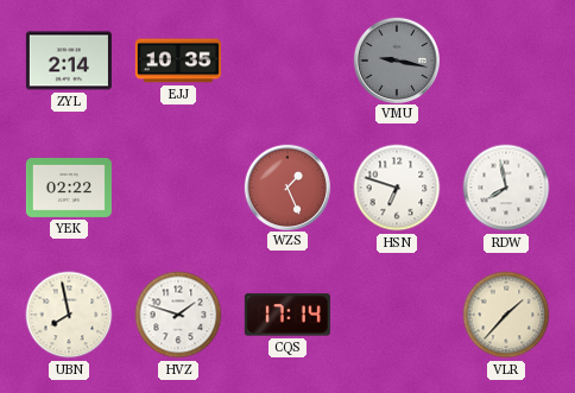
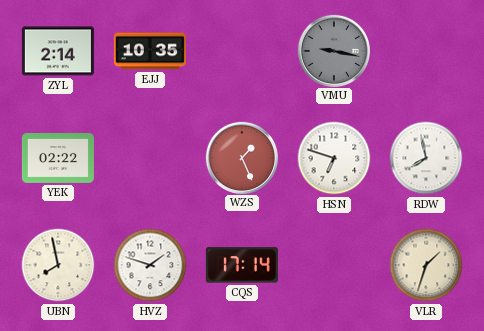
VLR: 1:37 -> 1:33 (426, 265)
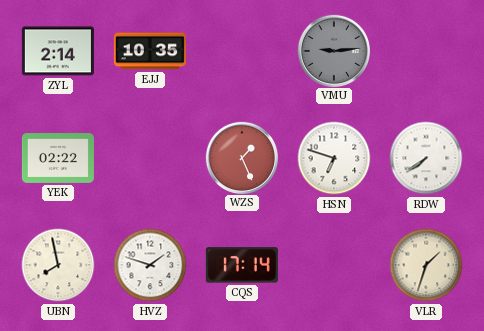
VMU: 9:17 -> 9:14 (333, 50)
RDW: 7:58 -> 7:39 (426, 158)
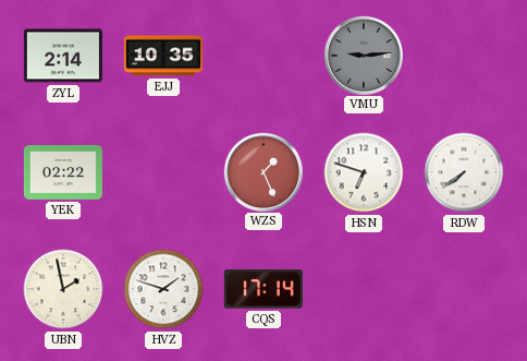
UBN: 7:58 -> 1:58 (63, 289)
VLR: 1:33 -> none (426, 265)
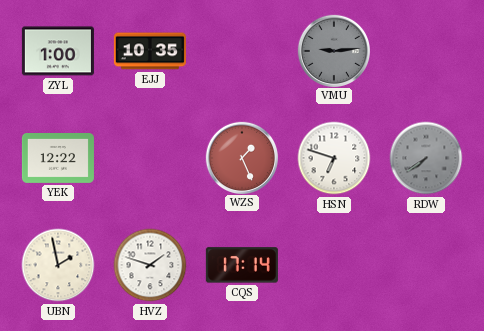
ZYL: 2:14 -> 1:00 (58, 51)
YEK: 02:22 -> 12:22 (58, 159)
RDW dial: white -> grey (426, 158)
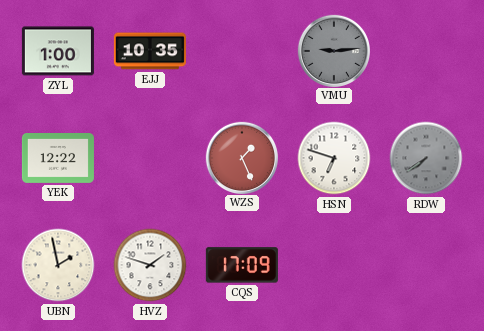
CQS: 17:14 -> 17:09 (242, 265)
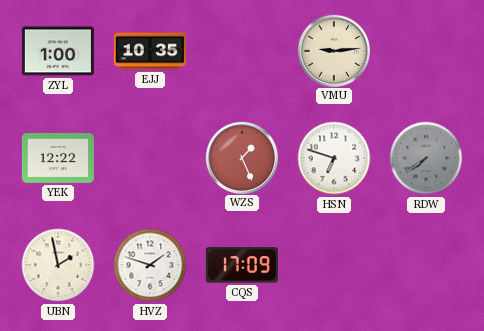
VMU dial: grey -> cream (333, 50)
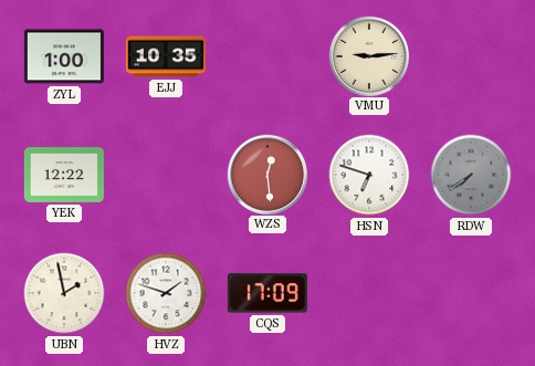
WZS: 1:26 -> 12:29 (266, 174)
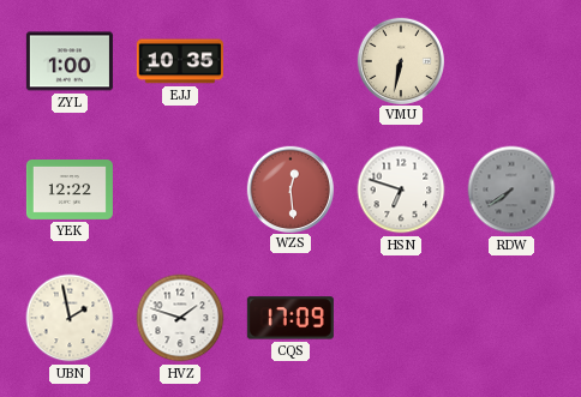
VMU: 9:14 -> 6:32 (400, 60)
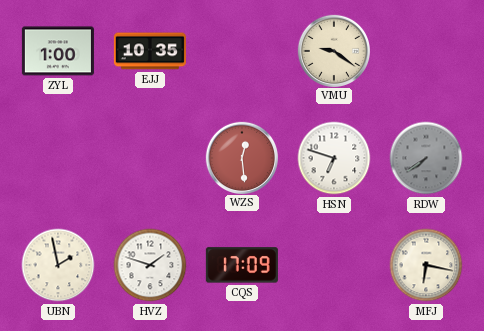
VMU: 6:32 -> 9:21 (333, 50)
YEK: 12:22 -> none (70, 191)
MFJ: none -> 6:17 (426, 265)
